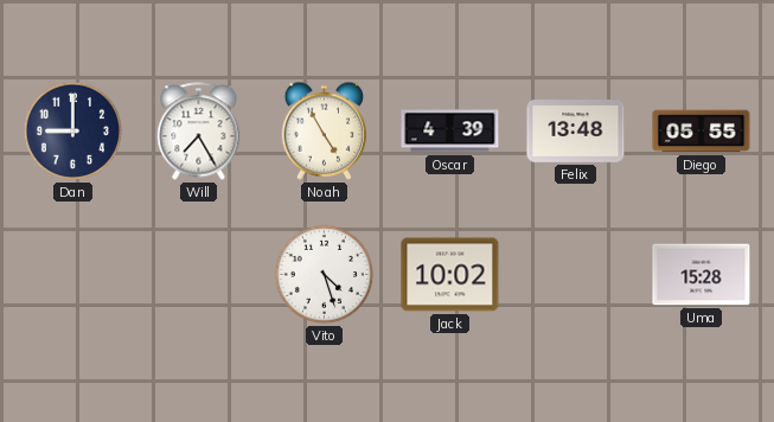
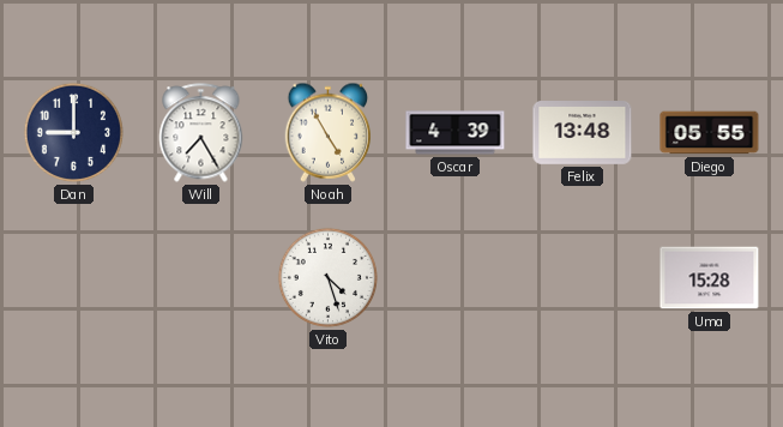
Jack: 10:02 -> none (450, 275)
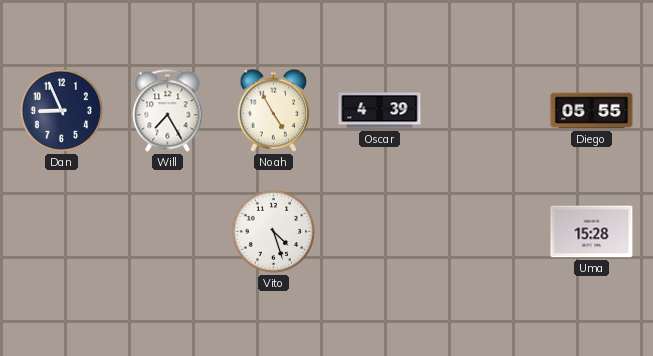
Dan: 9:00 -> 8:56 (61, 110)
Felix: 13:48 -> none (583, 133)
